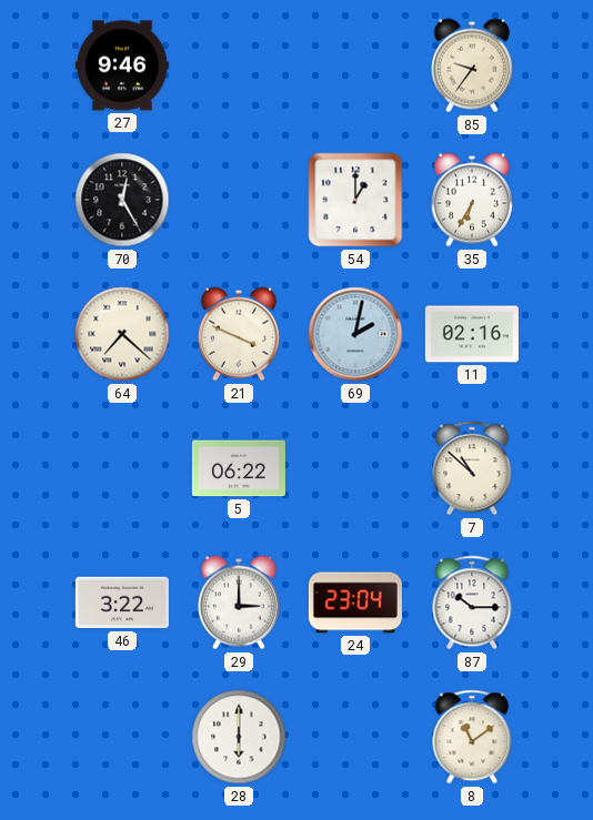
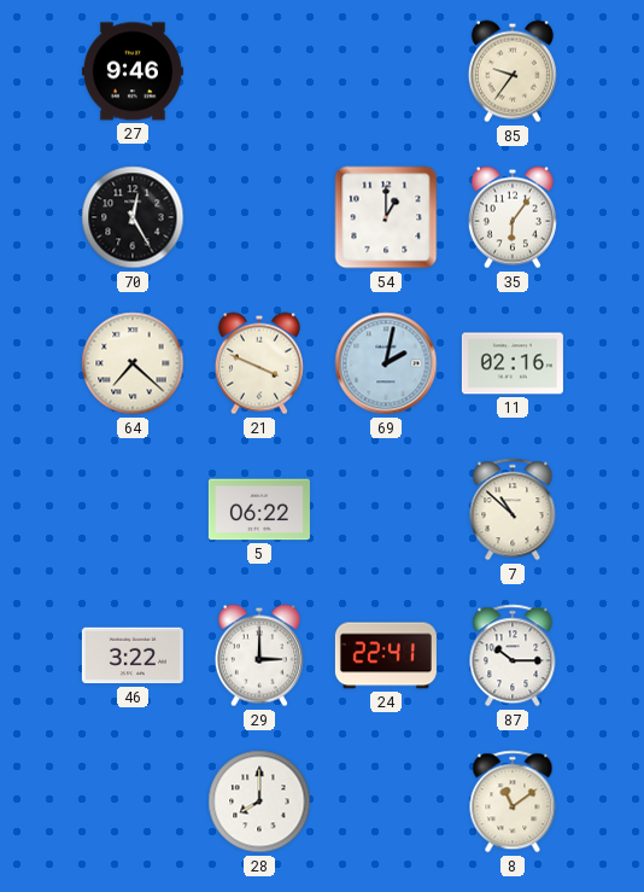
35: 6:35 -> 6:06 (513, 217)
24: 23:04 -> 22:41 (386, 655)
28: 6:00 -> 8:00 (259, 801)
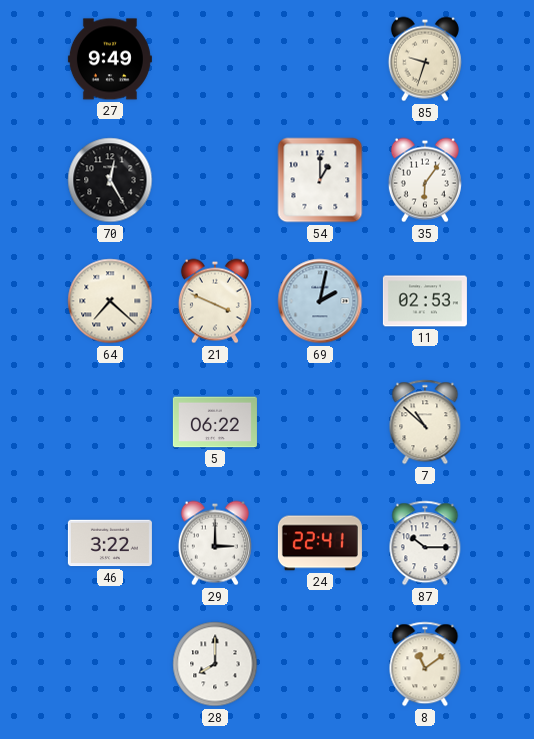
27: 9:46 -> 9:49 (110, 59)
85: 9:36 -> 9:33 (425, 59)
11: 02:16 -> 02:53 (425, 301)
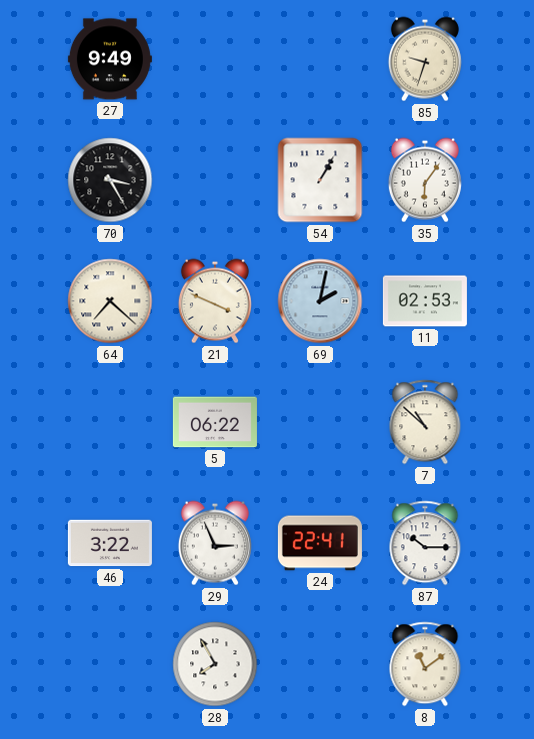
70: 12:25 -> 3:25 (110, 180)
54: 1:00 -> 1:05 (320, 180)
29: 3:00 -> 2:56 (215, 543)
28: 8:00 -> 7:55 (215, 664)
